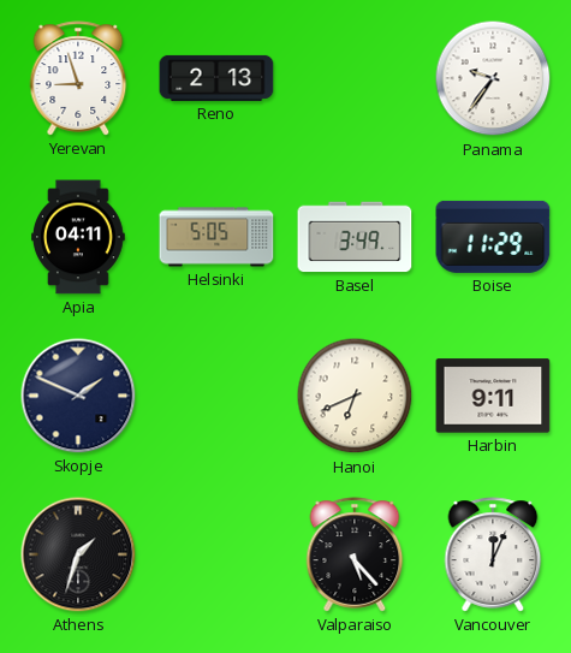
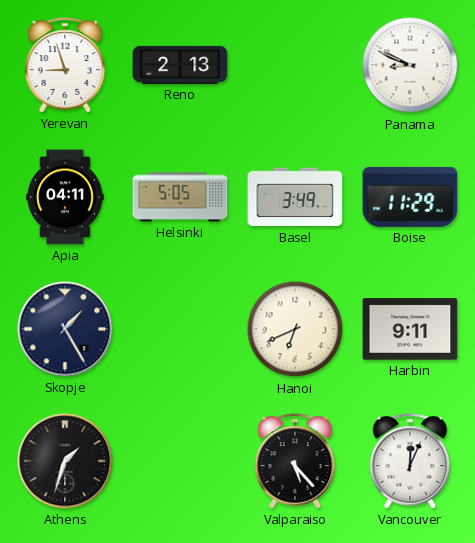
Panama: 9:36 -> 8:49 (410, 65)
Skopje: 1:49 -> 1:25 (65, 329)
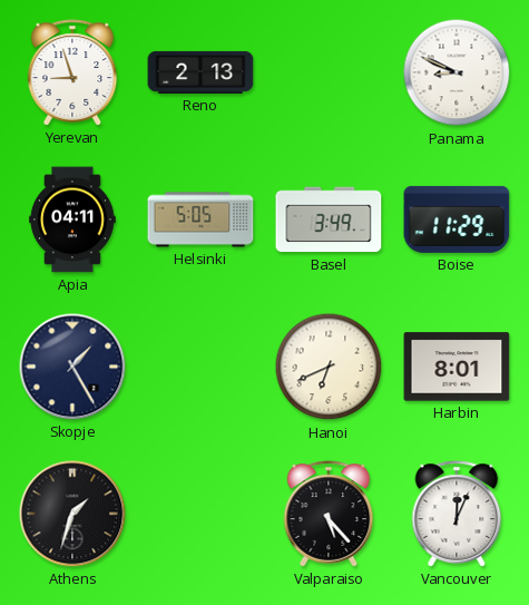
Harbin: 9:11 -> 8:01 (457, 367)
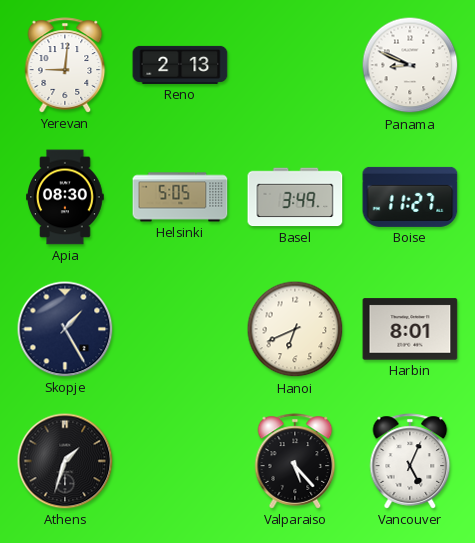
Yerevan: 8:57 -> 9:01 (65, 65)
Apia: 04:11 -> 08:30 (66, 197)
Boise: 11:29 -> 11:27 (410, 197)
Vancouver: 12:04 -> 5:04 (410, 461)
